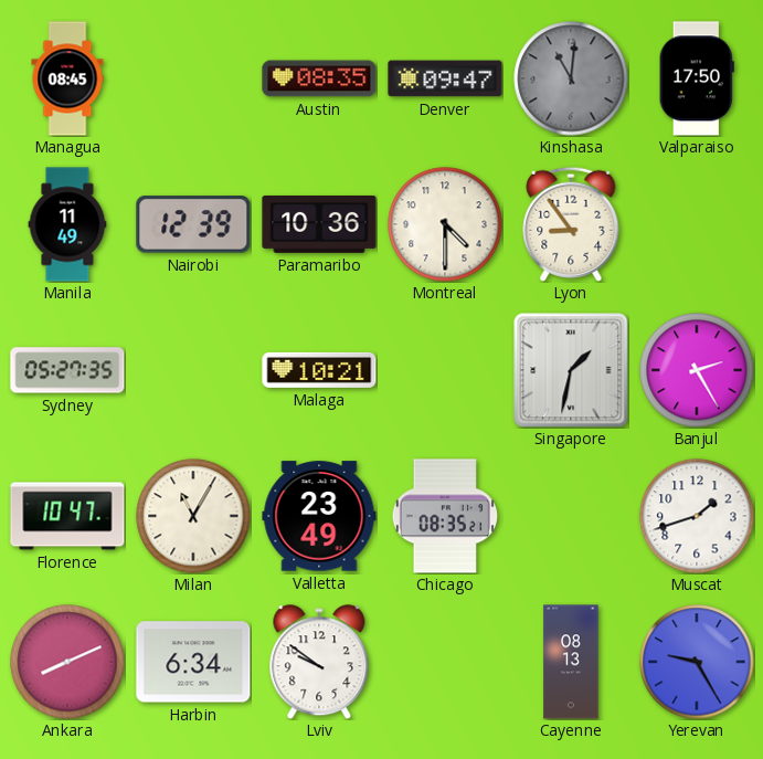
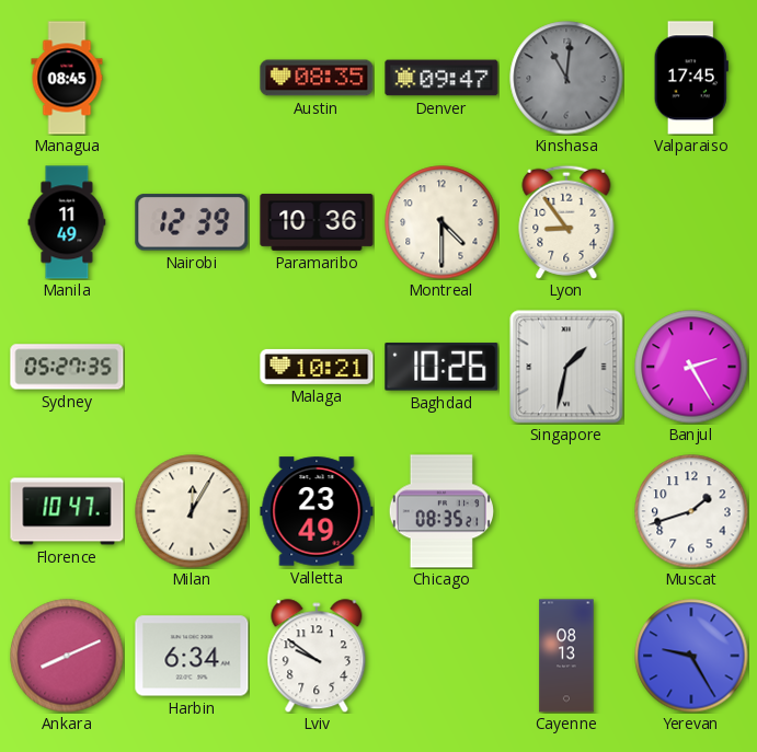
Valparaiso: 17:50 -> 17:45 (691, 78)
Baghdad: none -> 10:26 (441, 367)
Milan: 11:05 -> 12:05 (192, 511)
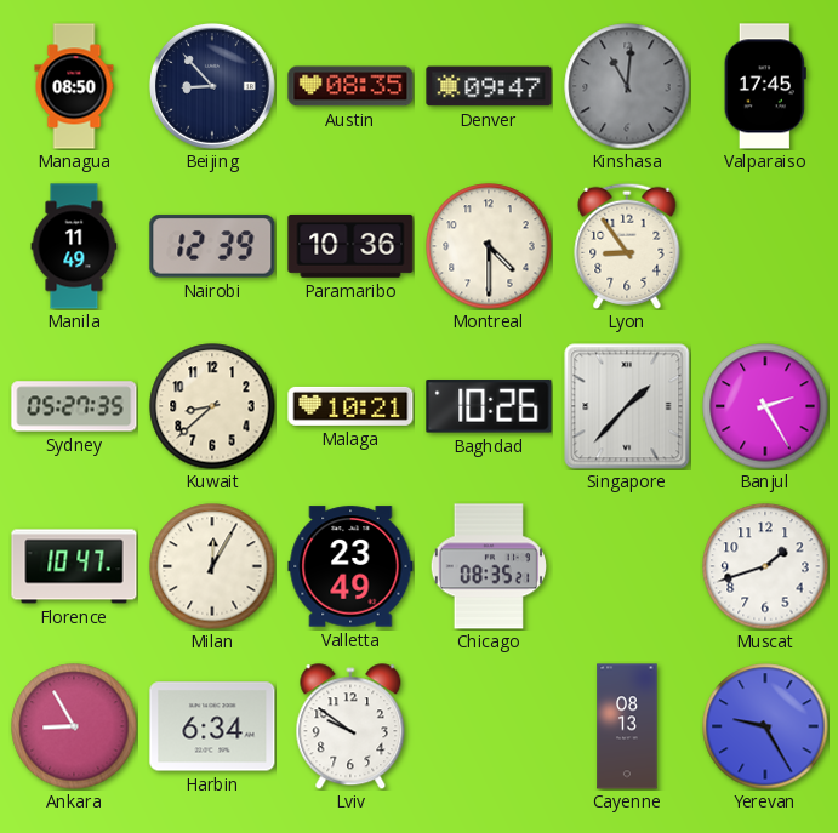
Managua: 08:45 -> 08:50 (74, 86)
Beijing: none -> 8:53 (212, 86)
Kuwait: none -> 8:38 (212, 406)
Singapore: 1:32 -> 1:37 (627, 406)
Ankara: 8:11 -> 8:55 (74, 726)
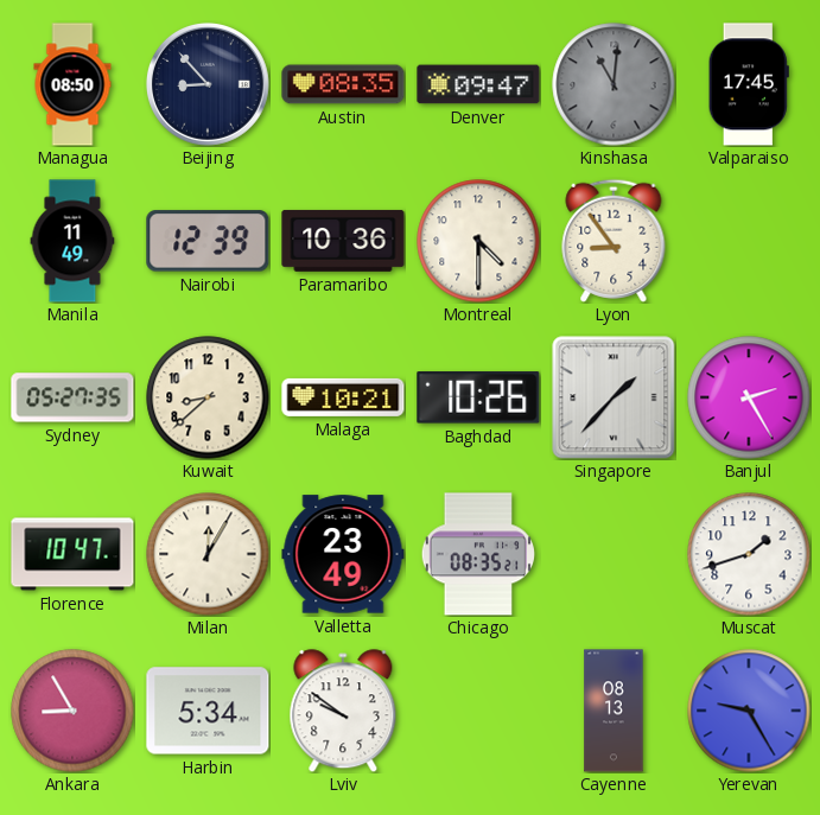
Harbin: 6:34 -> 5:34 (208, 711)
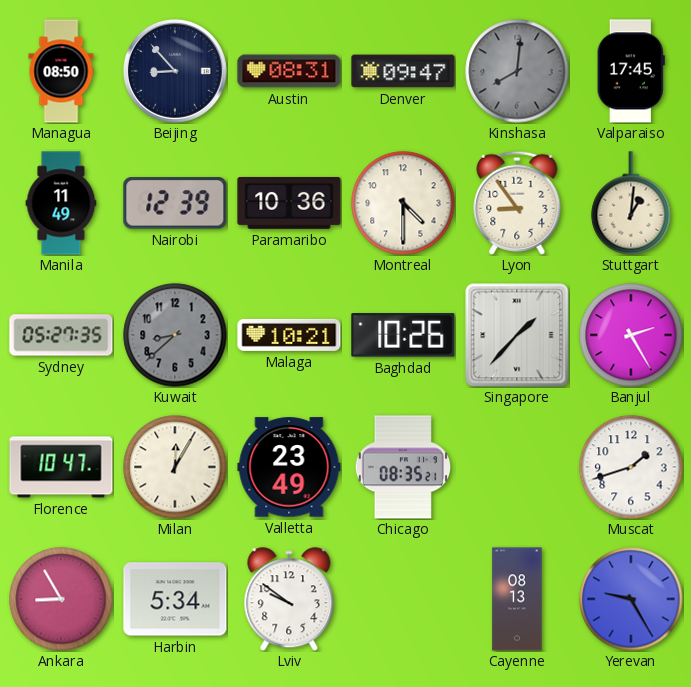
Austin: 08:35 -> 08:31 (289, 71)
Kinshasa: 11:01 -> 8:01 (517, 71)
Stuttgart: none -> 1:01 (631, 203)
Kuwait dial: cream -> grey (175, 335)
